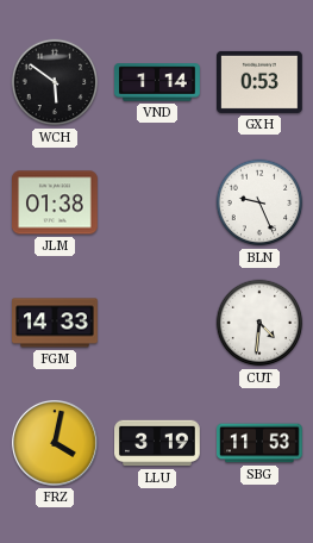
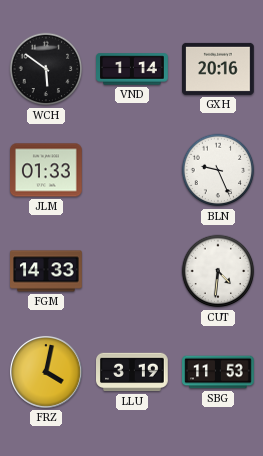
GXH: 0:53 -> 20:16 (219, 69)
JLM: 01:38 -> 01:33 (47, 170)
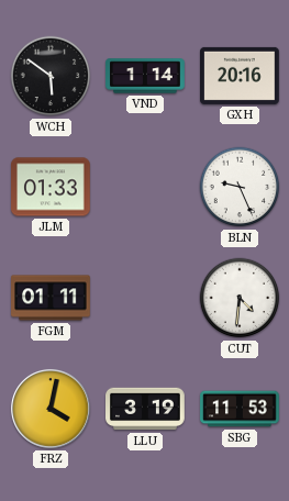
FGM: 14:33 -> 01:11 (51, 298)
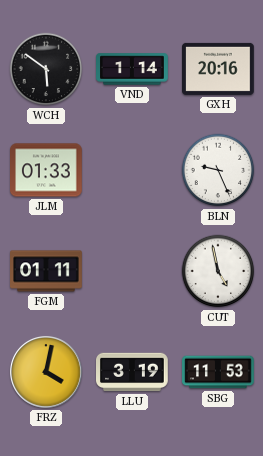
CUT: 4:31 -> 4:58 (218, 271)
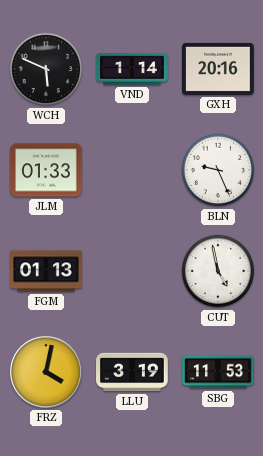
WCH: 5:51 -> 5:49 (46, 69)
FGM: 01:11 -> 01:13 (46, 271)
